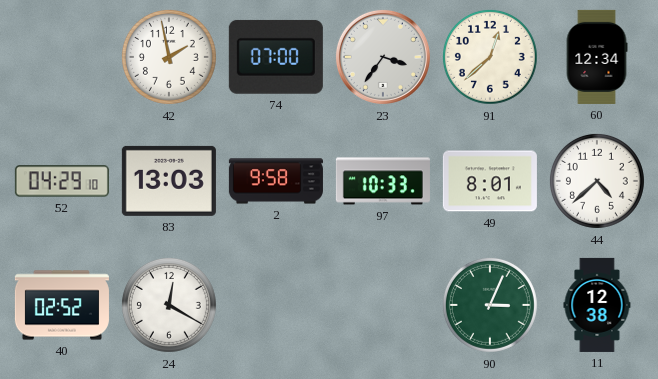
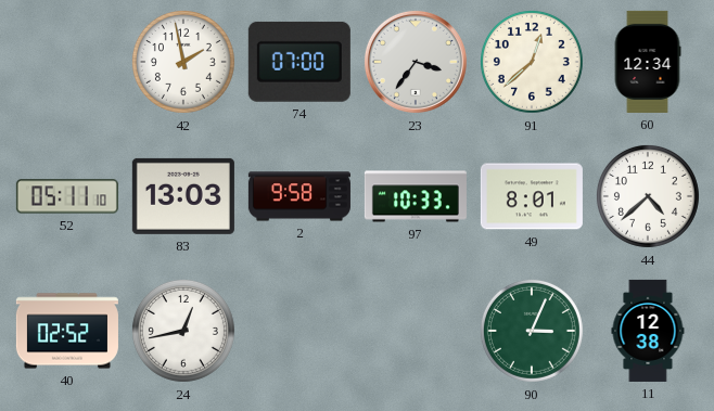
52: 04:29 -> 05:11 (67, 196)
24: 12:20 -> 12:43 (183, 331)
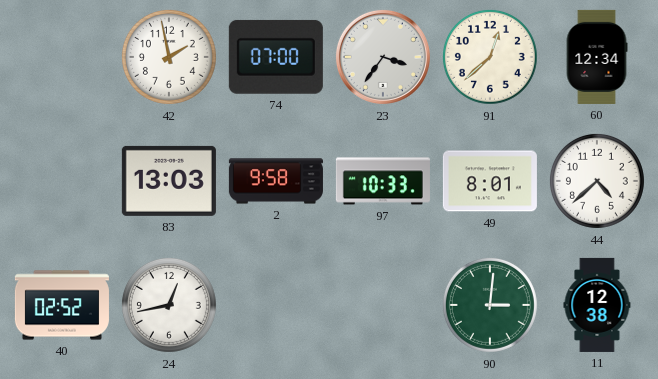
52: 05:11 -> none (67, 196)
90: 3:04 -> 3:01 (490, 305)
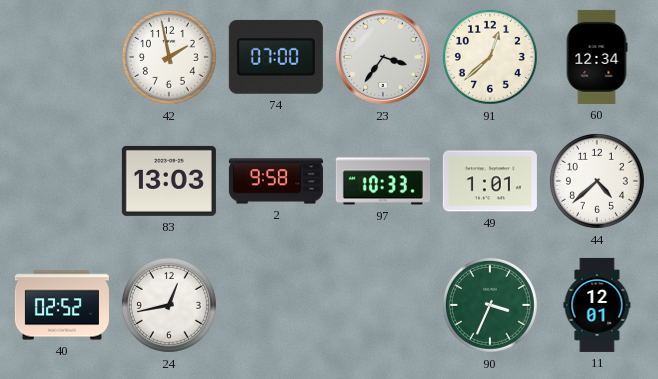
49: 8:01 -> 1:01 (490, 181)
90: 3:01 -> 3:34 (490, 305)
11: 12:38 -> 12:01 (597, 305)
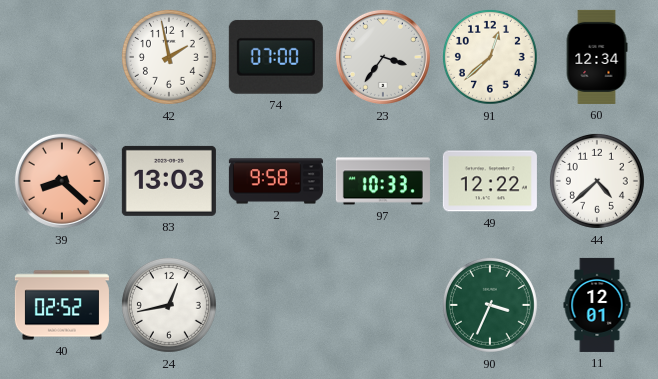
39: none -> 8:22 (62, 181)
49: 1:01 -> 12:22 (490, 181)
